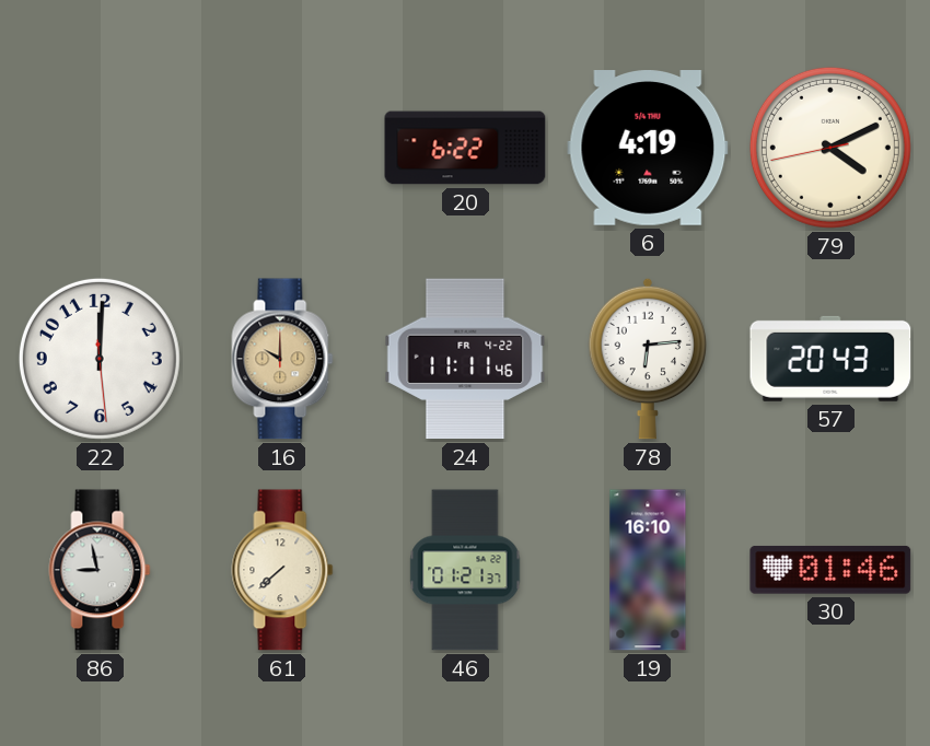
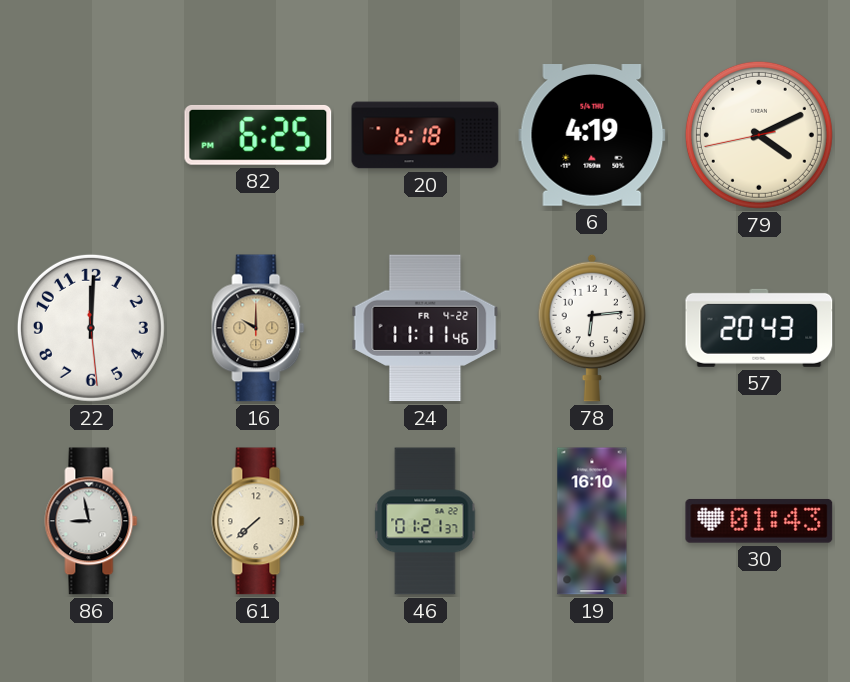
82: none -> 6:25 (258, 135)
20: 6:22 -> 6:18 (425, 135)
30: 01:46 -> 01:43 (759, 521)
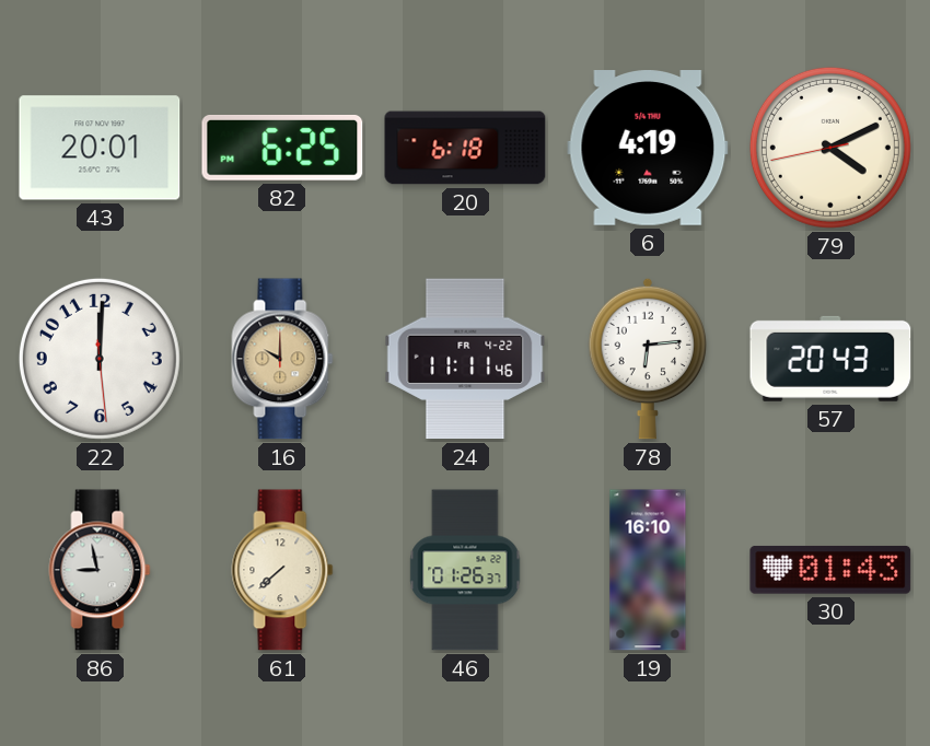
43: none -> 20:01 (100, 148)
46: 01:21 -> 01:26 (465, 570)
